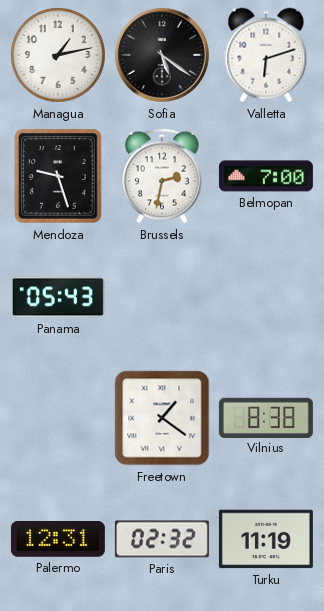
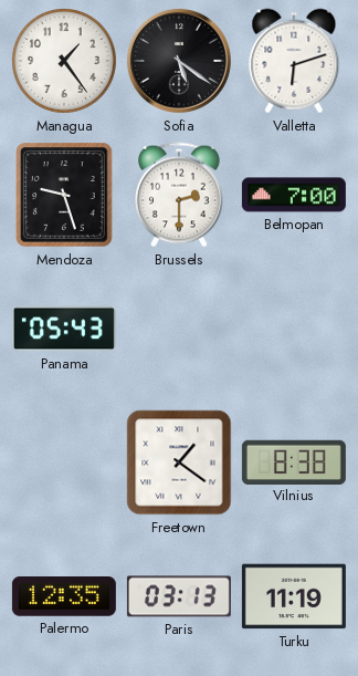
Managua: 1:13 -> 1:24 (65, 62)
Brussels: 2:32 -> 2:30 (180, 195)
Palermo: 12:31 -> 12:35 (64, 597)
Paris: 02:32 -> 03:13 (179, 596)
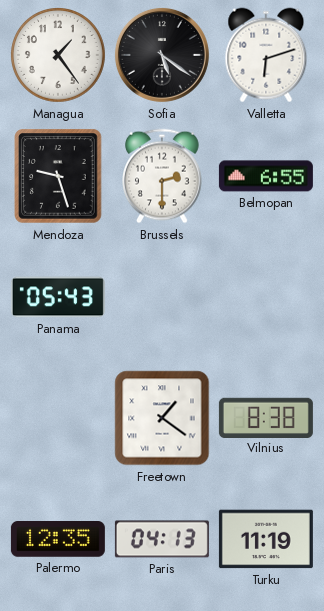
Belmopan: 7:00 -> 6:55 (266, 176)
Paris: 03:13 -> 04:13 (162, 539)
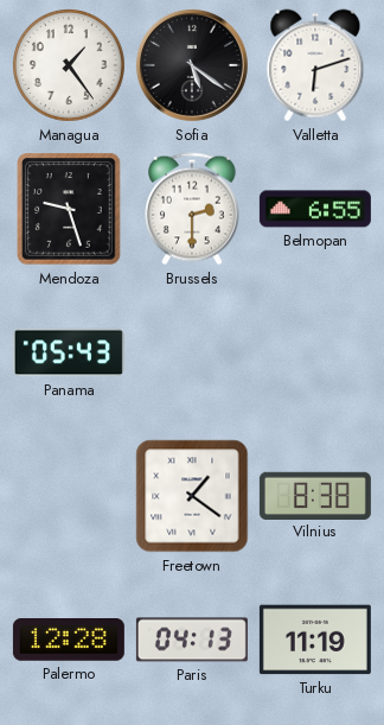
Palermo: 12:35 -> 12:28 (69, 641)
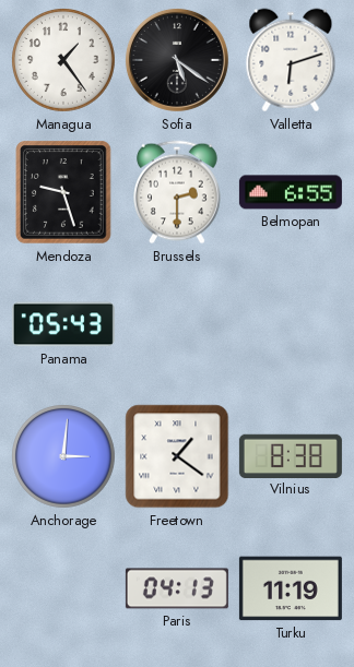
Anchorage: none -> 3:01 (64, 457)
Palermo: 12:28 -> none (69, 641)
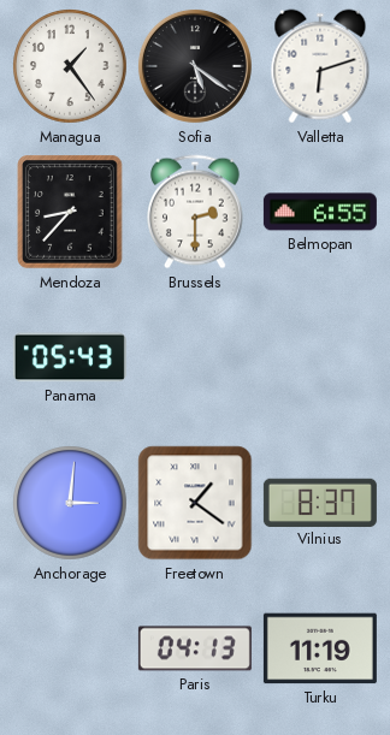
Mendoza: 9:27 -> 8:37 (70, 212)
Vilnius: 8:38 -> 8:37 (320, 502)
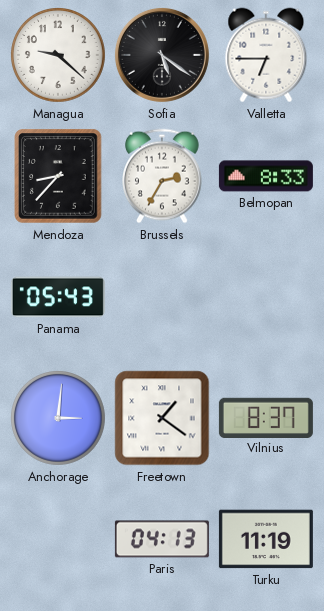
Managua: 1:24 -> 9:22 (59, 56)
Valletta: 6:12 -> 6:45 (266, 55)
Brussels: 2:30 -> 2:35 (163, 176)
Belmopan: 6:55 -> 8:33 (266, 176)
